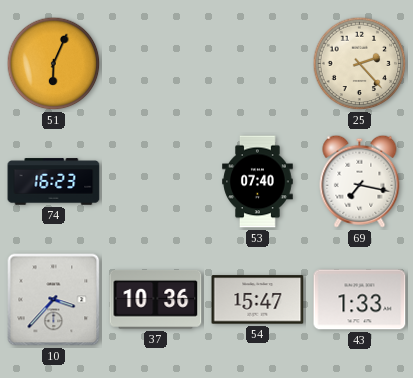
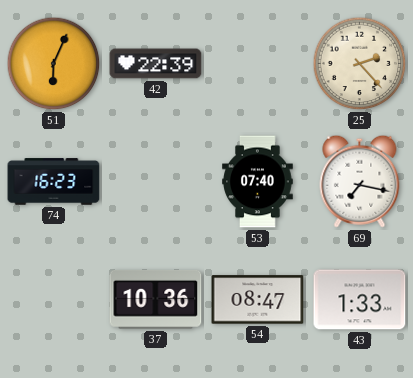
42: none -> 22:39 (156, 64)
10: 3:37 -> none (54, 300)
54: 15:47 -> 08:47 (258, 300)
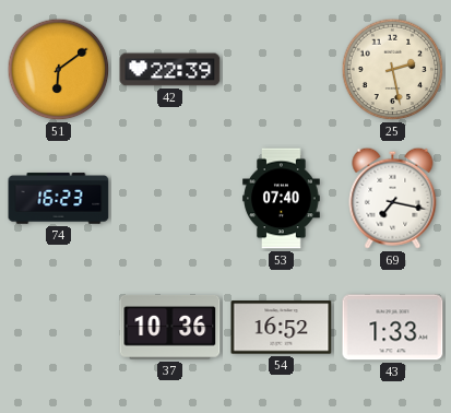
51: 6:04 -> 6:09 (59, 70)
25: 2:23 -> 2:28 (393, 70)
54: 08:47 -> 16:52 (282, 328)
